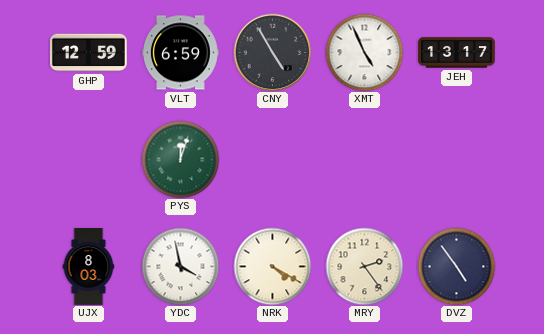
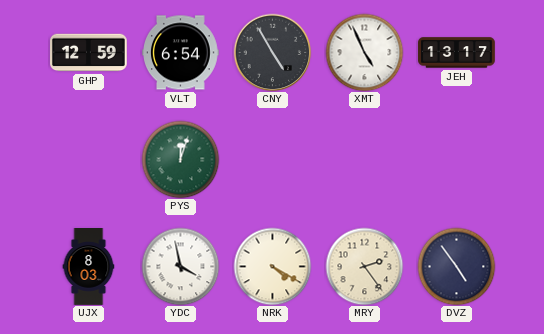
VLT: 6:59 -> 6:54 (181, 53)
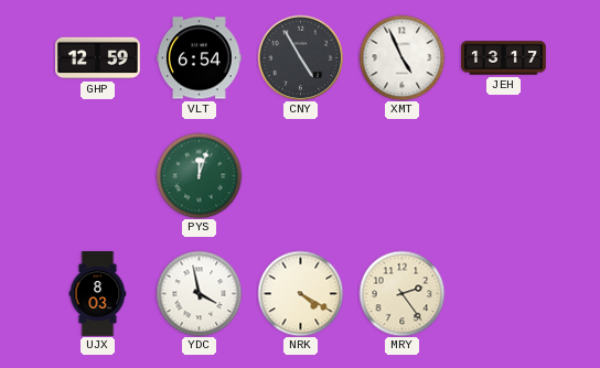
DVZ: 4:54 -> none (456, 266)
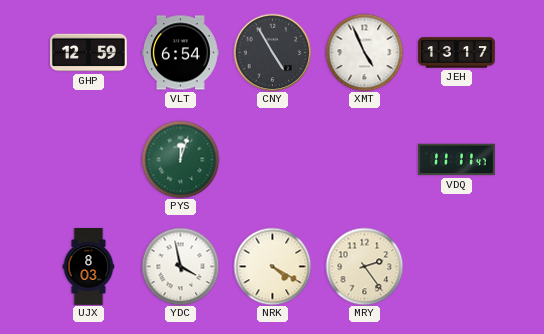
VDQ: none -> 11:11 (457, 160)
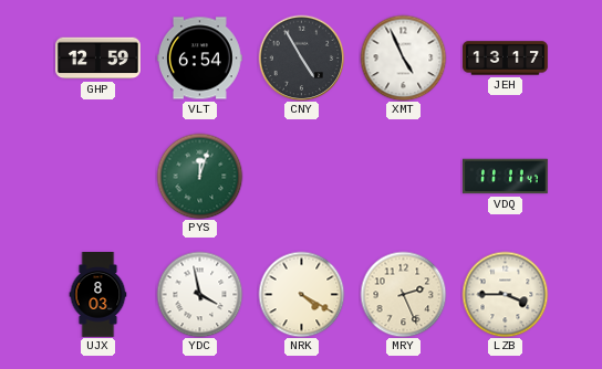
MRY: 2:24 -> 2:26 (403, 294)
LZB: none -> 3:45 (505, 294)
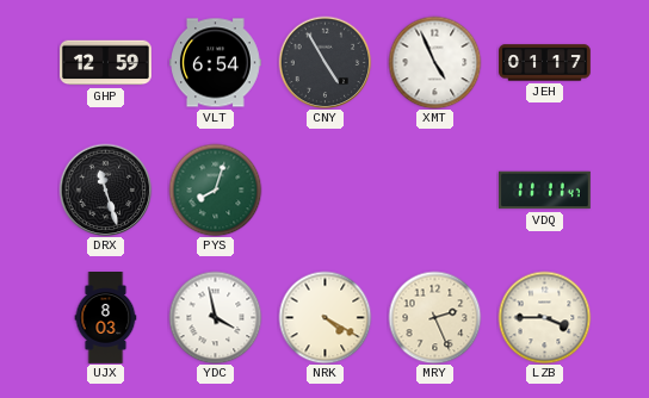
JEH: 13:17 -> 01:17 (545, 63)
DRX: none -> 11:27 (105, 189)
PYS: 12:03 -> 8:03 (215, 189)
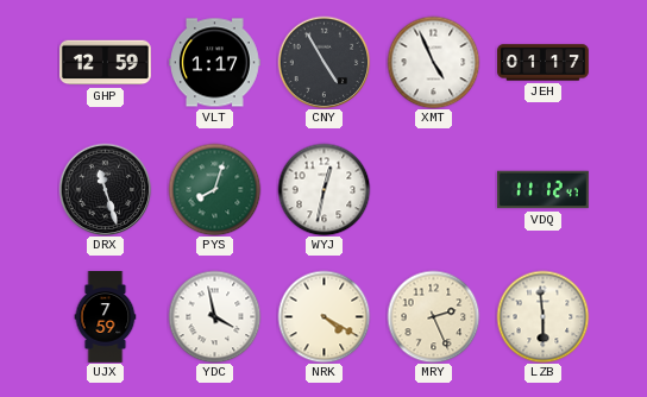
VLT: 6:54 -> 1:17 (215, 63)
WYJ: none -> 12:32 (323, 189)
VDQ: 11:11 -> 11:12 (544, 190)
UJX: 8:03 -> 7:59 (106, 317)
LZB: 3:45 -> 5:59 (542, 316)
